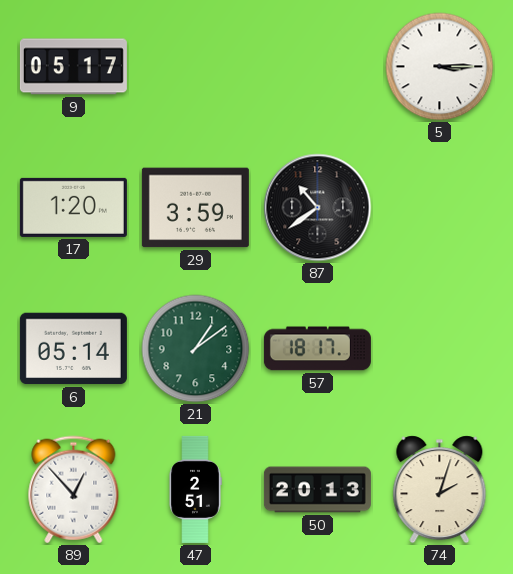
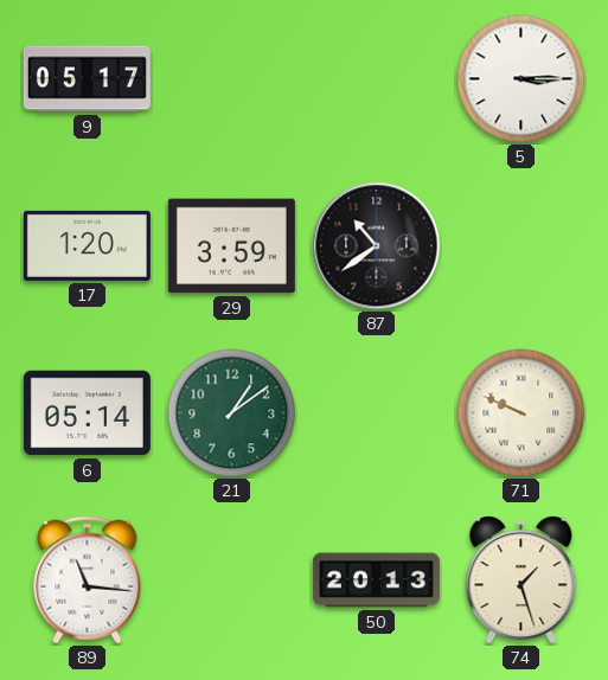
57: 18:17 -> none (317, 349)
71: none -> 9:49 (521, 413)
89: 12:53 -> 11:16 (88, 580)
47: 2:51 -> none (195, 489)
74: 2:03 -> 1:27 (521, 580)
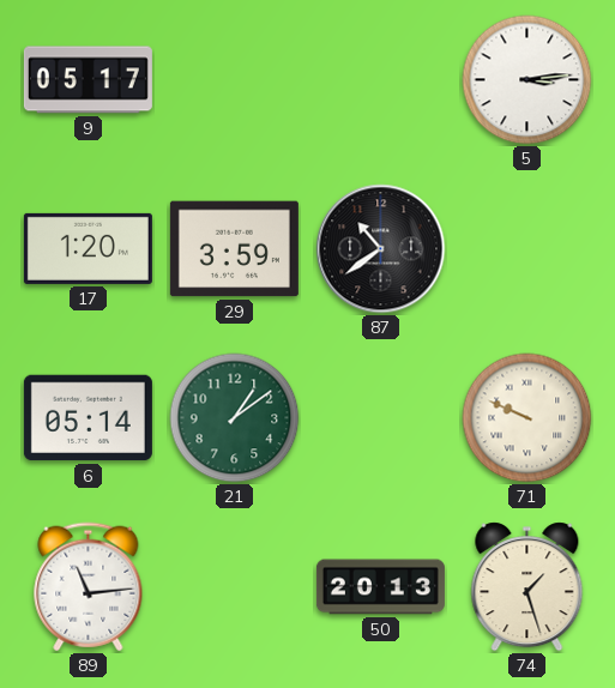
5: 3:15 -> 3:14 (527, 80)
89: 11:16 -> 11:14 (89, 587)
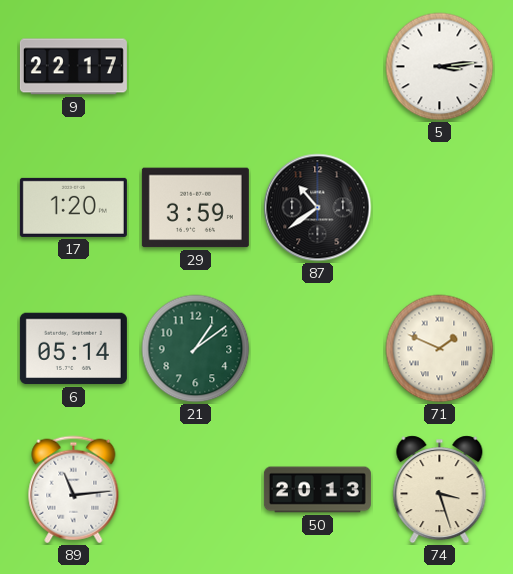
9: 05:17 -> 22:17 (73, 67)
71: 9:49 -> 1:49 (440, 349)
74: 1:27 -> 3:27 (440, 490)
